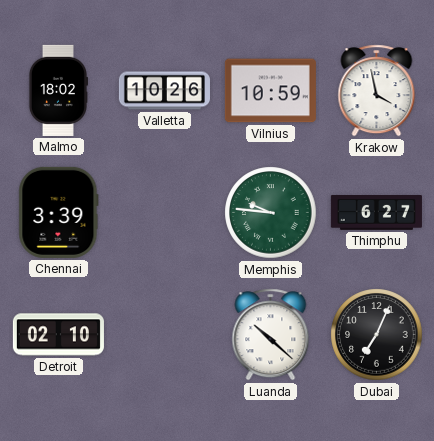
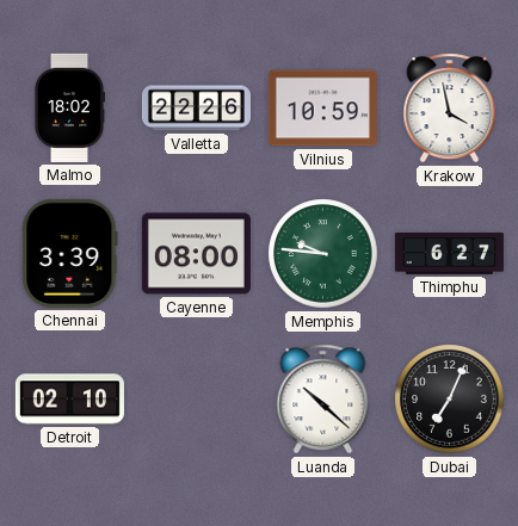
Valletta: 10:26 -> 22:26 (196, 109)
Cayenne: none -> 08:00 (196, 254)
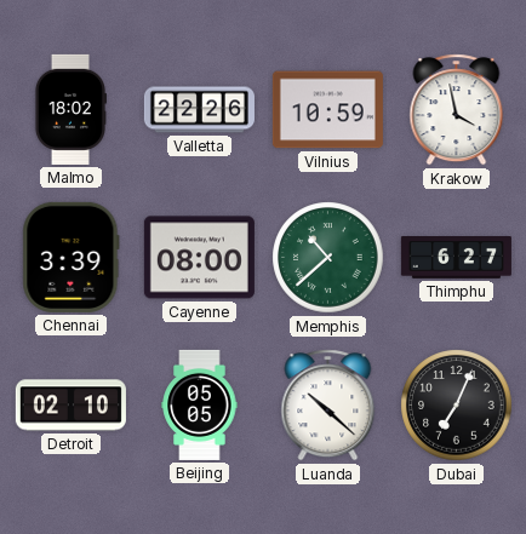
Memphis: 9:46 -> 10:38 (328, 258)
Beijing: none -> 05:05 (200, 404)
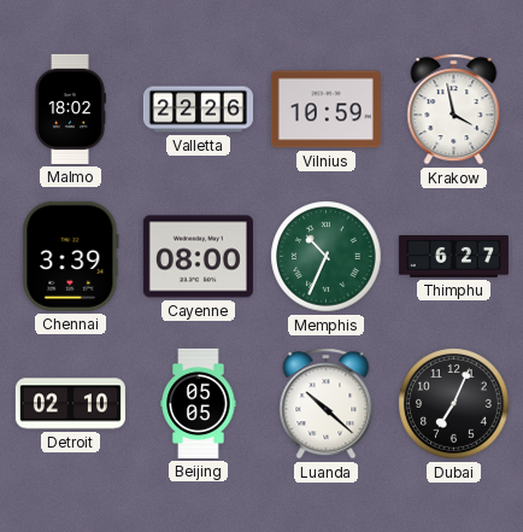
Memphis: 10:38 -> 10:34 (327, 257)
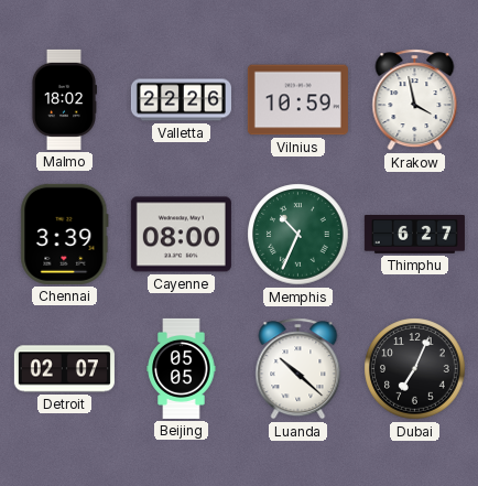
Detroit: 02:10 -> 02:07 (64, 369)
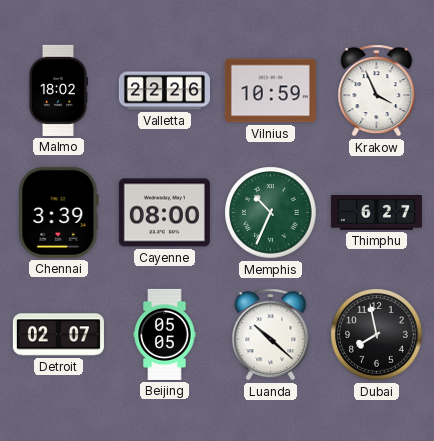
Krakow: 3:58 -> 3:56 (377, 91)
Dubai: 7:04 -> 7:58 (377, 335)
